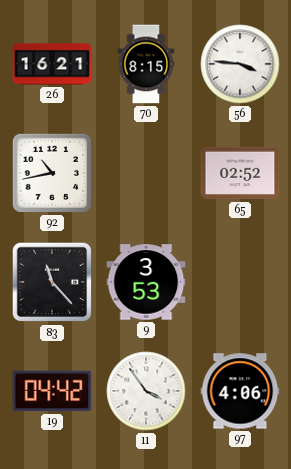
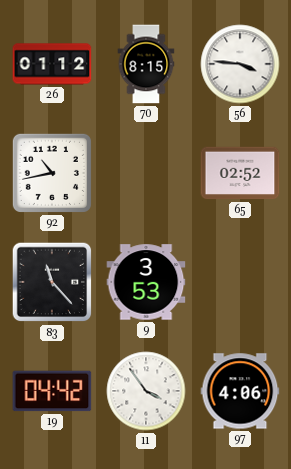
26: 16:21 -> 01:12 (52, 64)
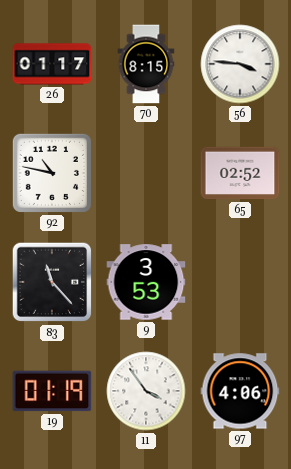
26: 01:12 -> 01:17 (52, 64)
92: 10:43 -> 10:47 (52, 173)
19: 04:42 -> 01:19 (52, 391)
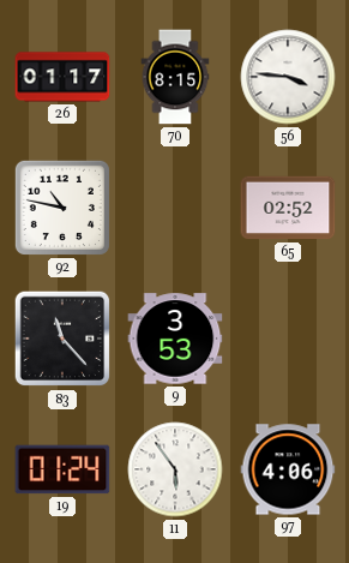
19: 01:19 -> 01:24 (62, 469)
11: 3:54 -> 5:54 (175, 469)
